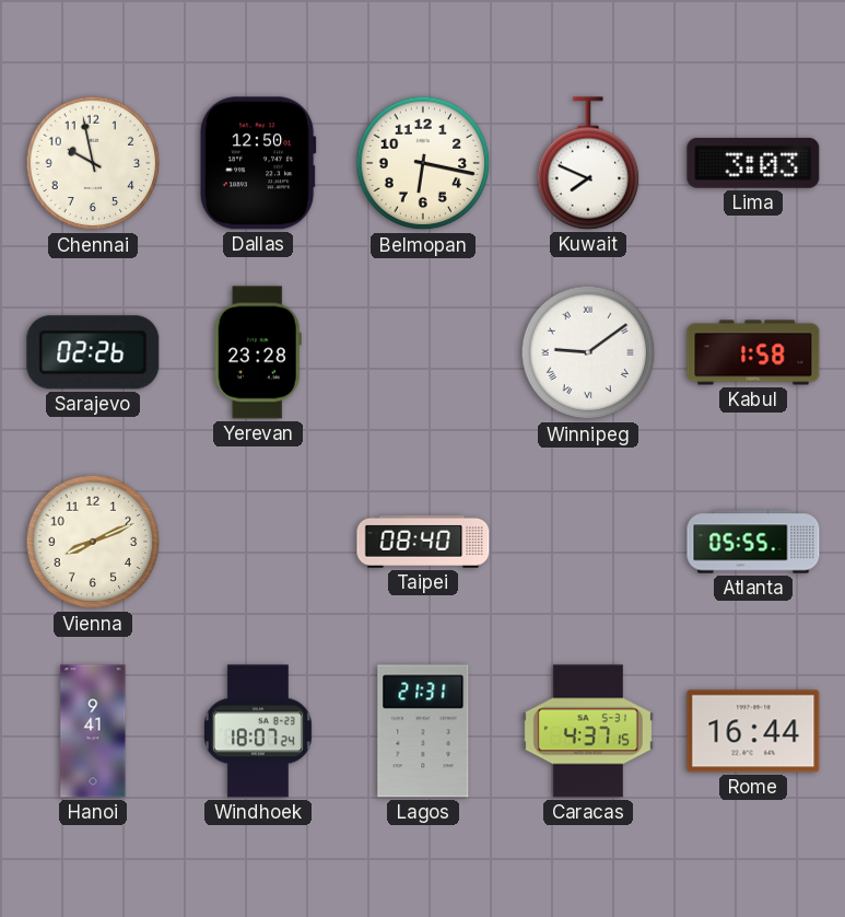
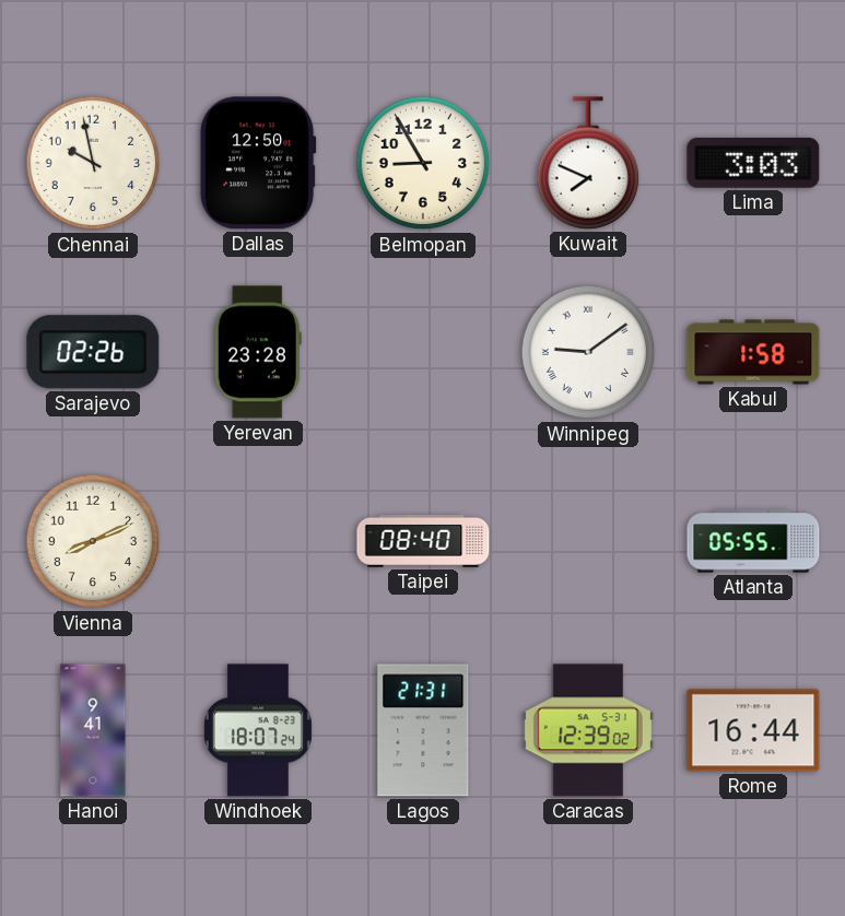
Belmopan: 6:17 -> 8:55 (423, 163)
Caracas: 4:37 -> 12:39 (588, 730)
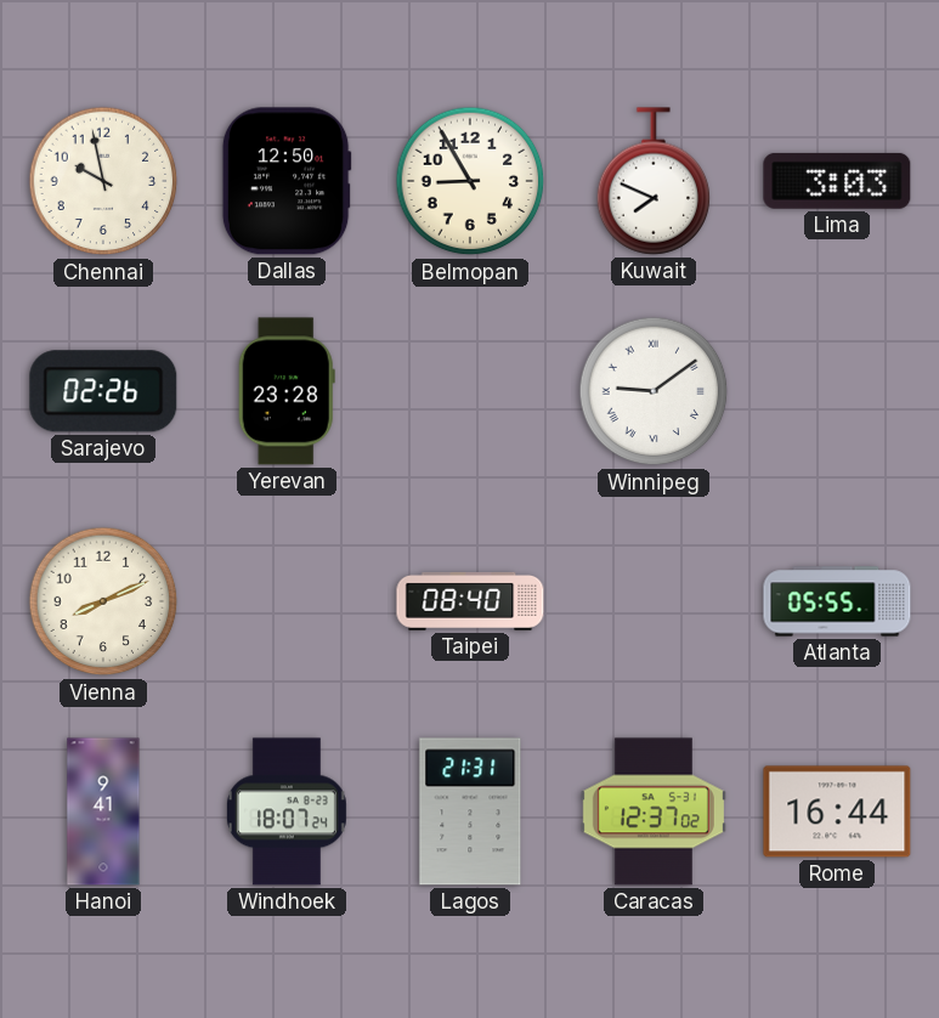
Kabul: 1:58 -> none (753, 352)
Caracas: 12:39 -> 12:37 (654, 811)
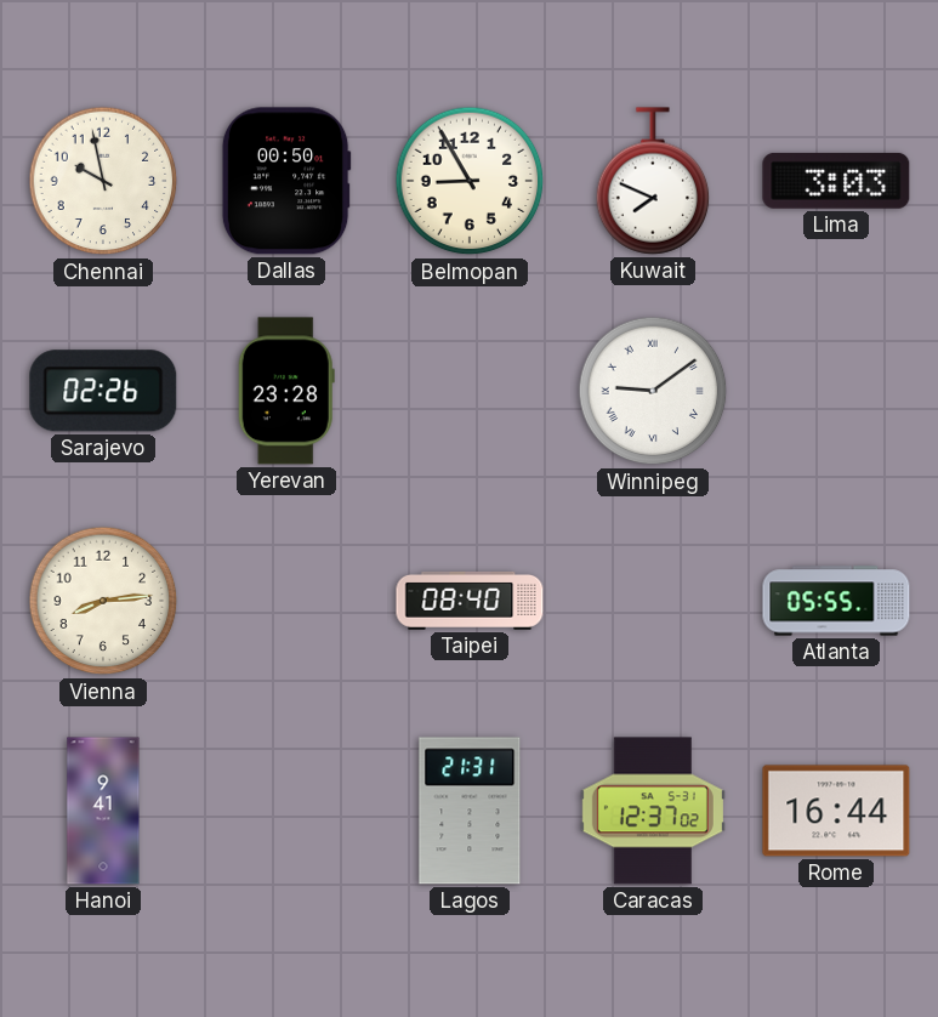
Dallas: 12:50 -> 00:50 (286, 181)
Vienna: 8:11 -> 8:14 (103, 601)
Windhoek: 18:07 -> none (287, 811)
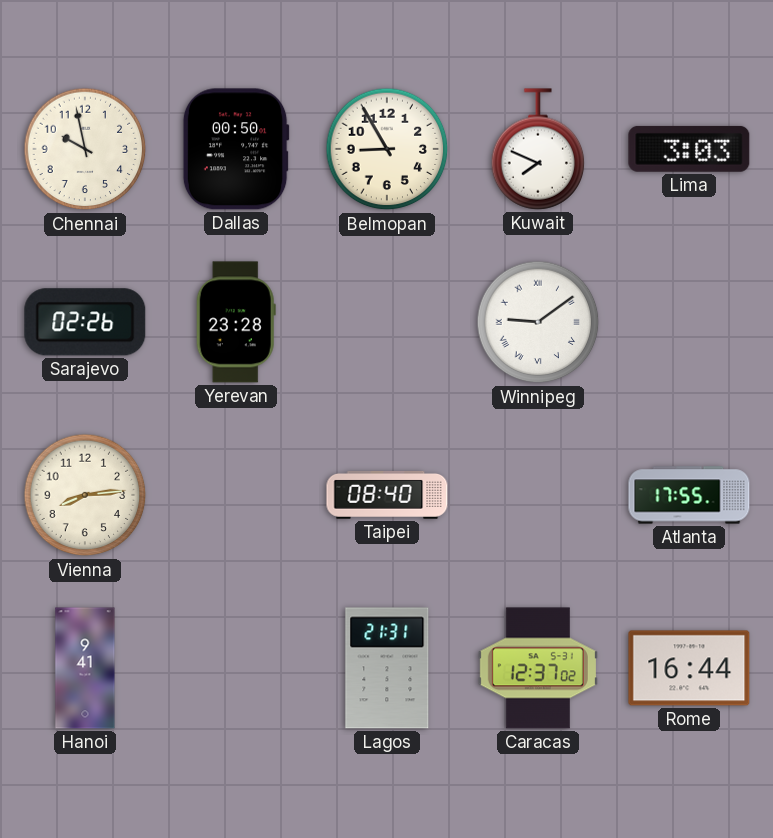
Atlanta: 05:55 -> 17:55 (689, 495)
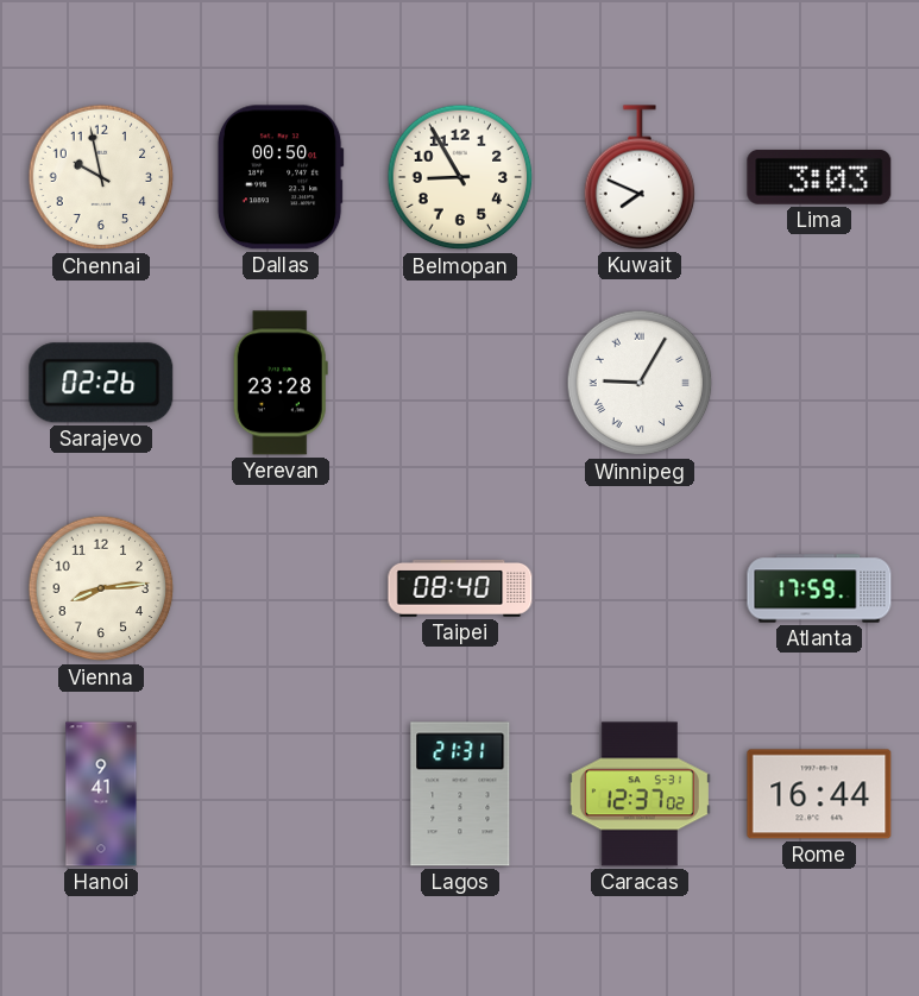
Winnipeg: 9:09 -> 9:05 (640, 383)
Atlanta: 17:55 -> 17:59 (819, 588)
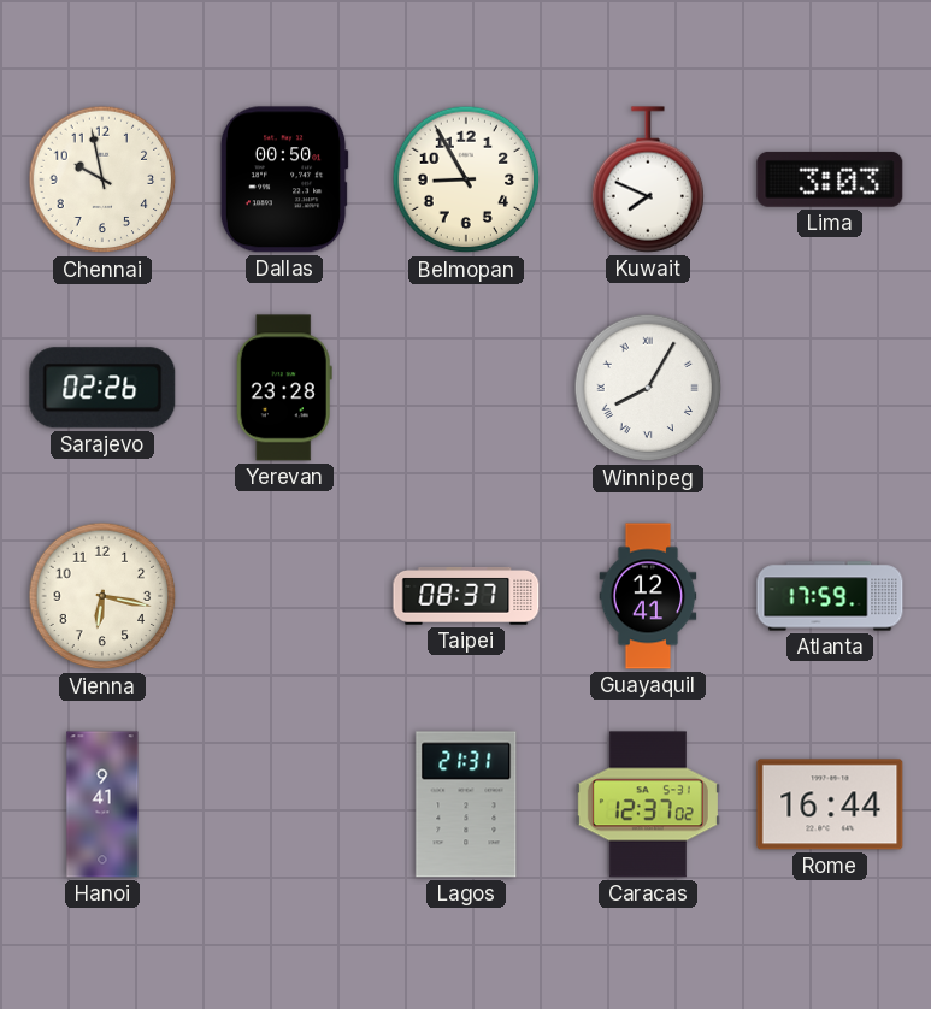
Winnipeg: 9:05 -> 8:05 (648, 388)
Vienna: 8:14 -> 6:17 (102, 596)
Taipei: 08:40 -> 08:37 (466, 596)
Guayaquil: none -> 12:41 (648, 596)
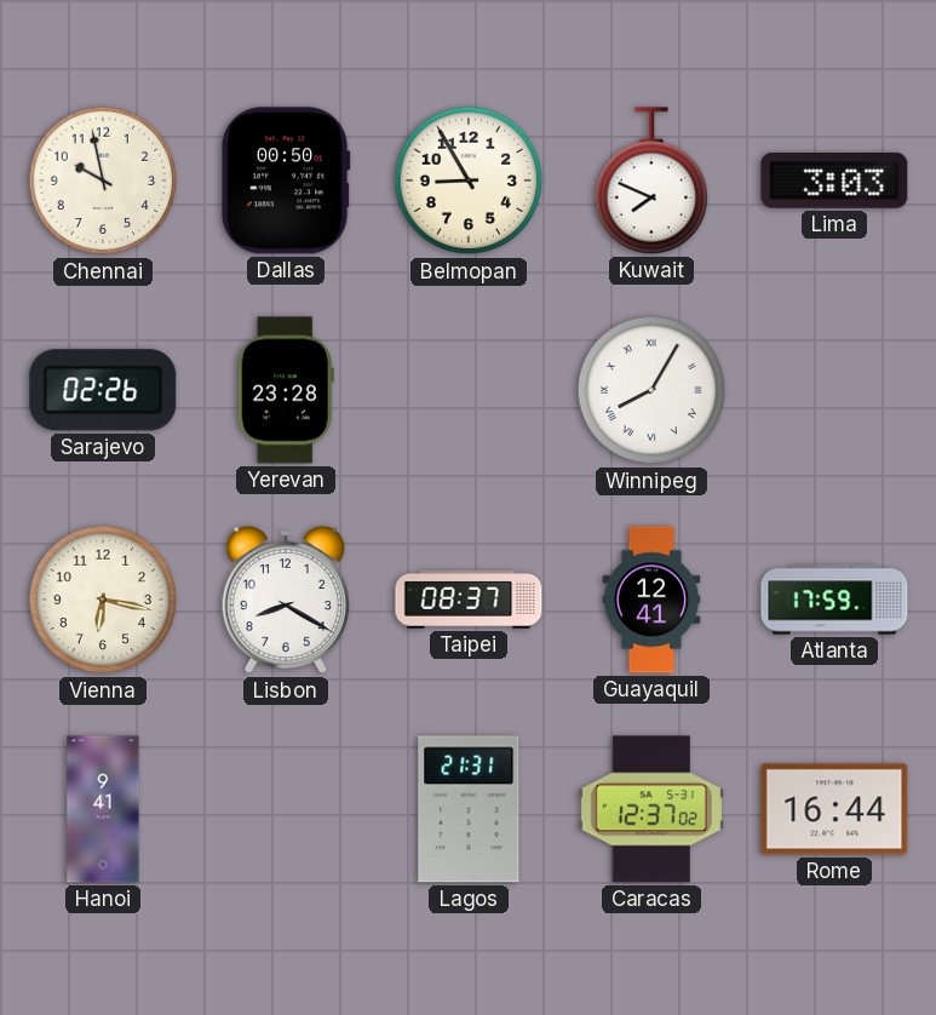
Lisbon: none -> 8:20 (286, 600)
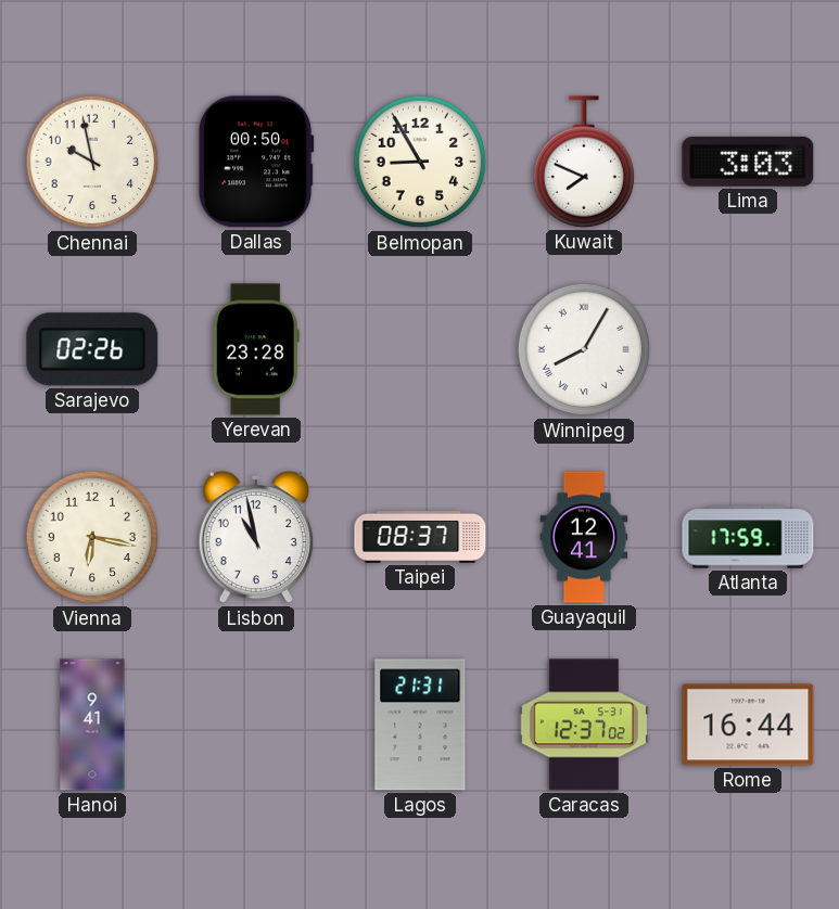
Lisbon: 8:20 -> 10:58 (256, 537)
